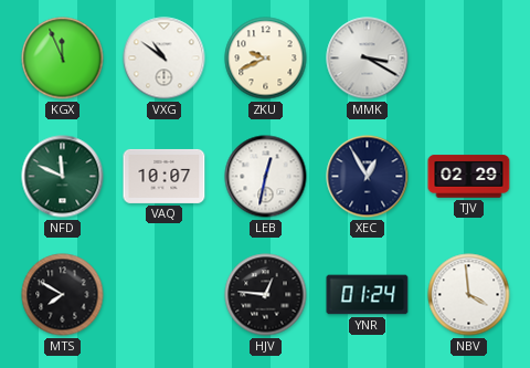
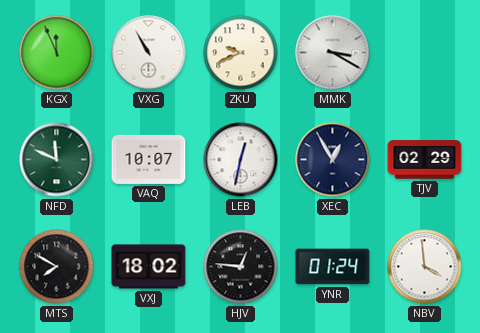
VXG: 10:51 -> 10:55 (149, 53)
VXJ: none -> 18:02 (149, 267)
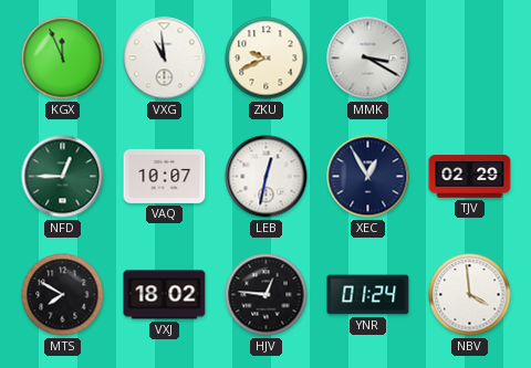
VXG: 10:55 -> 10:59 (165, 59)
NFD: 11:49 -> 12:45 (63, 177)
